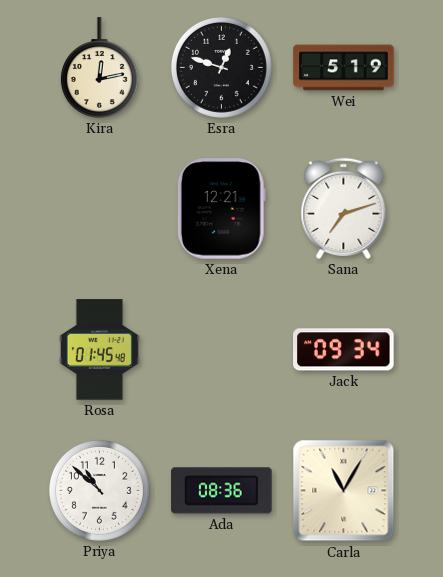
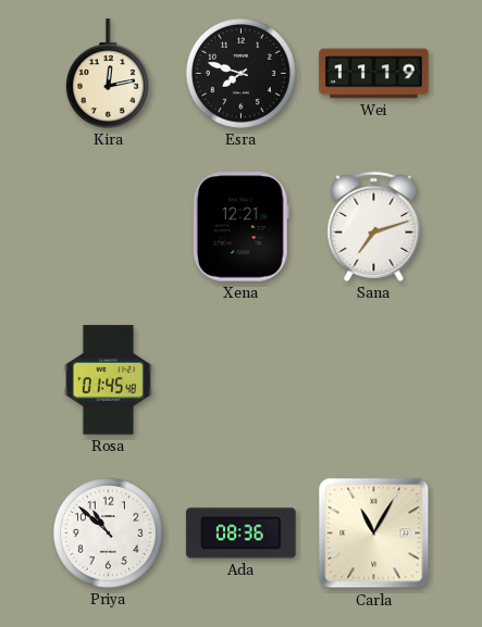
Esra: 12:48 -> 7:48 (240, 73)
Wei: 5:19 -> 11:19 (374, 74)
Jack: 09:34 -> none (344, 350)
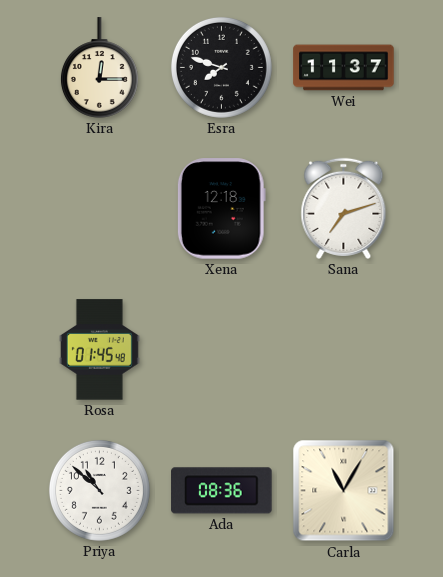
Kira: 12:13 -> 12:15 (99, 68)
Wei: 11:19 -> 11:37 (344, 68)
Xena: 12:21 -> 12:18 (221, 209)
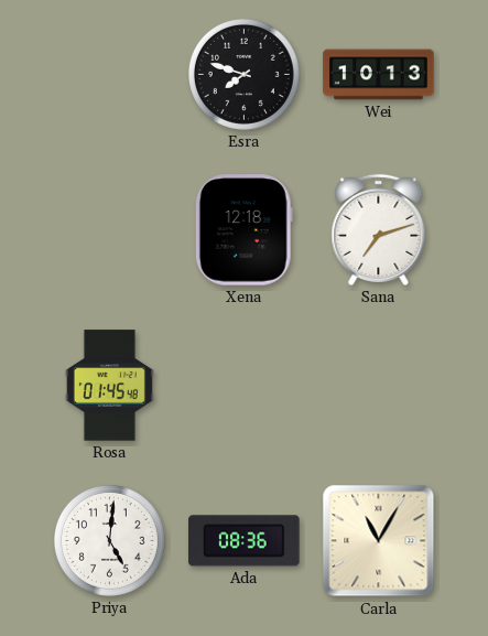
Kira: 12:15 -> none (99, 68)
Wei: 11:37 -> 10:13 (379, 75)
Priya: 10:52 -> 5:01 (109, 540)
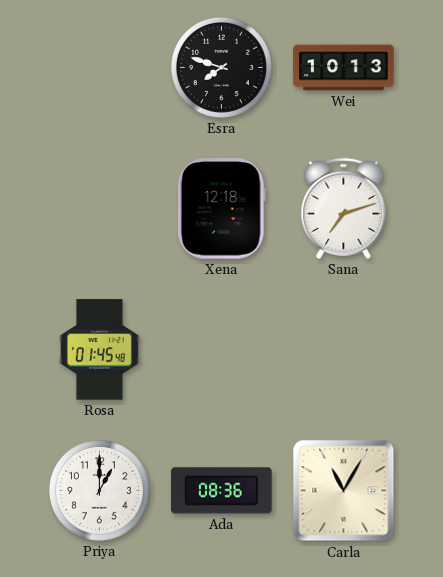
Priya: 5:01 -> 1:00 (99, 490)
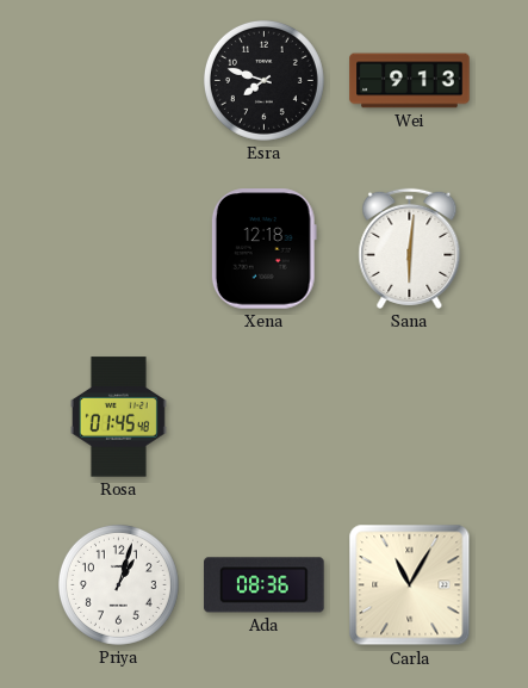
Wei: 10:13 -> 9:13 (410, 81)
Sana: 7:12 -> 6:01 (410, 248)
Priya: 1:00 -> 1:03 (118, 584)
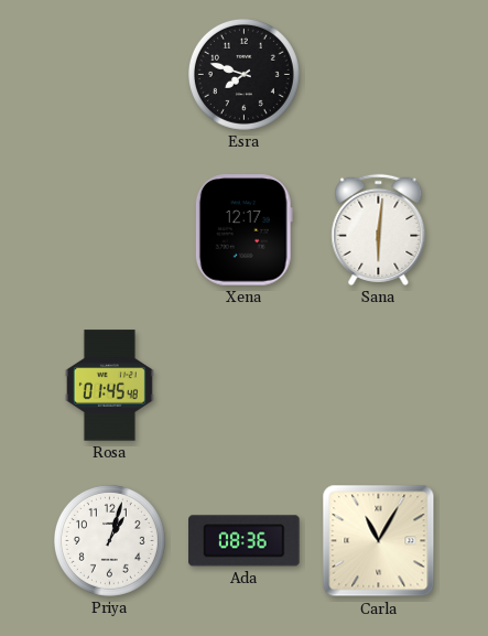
Wei: 9:13 -> none (410, 81)
Xena: 12:18 -> 12:17 (243, 230)
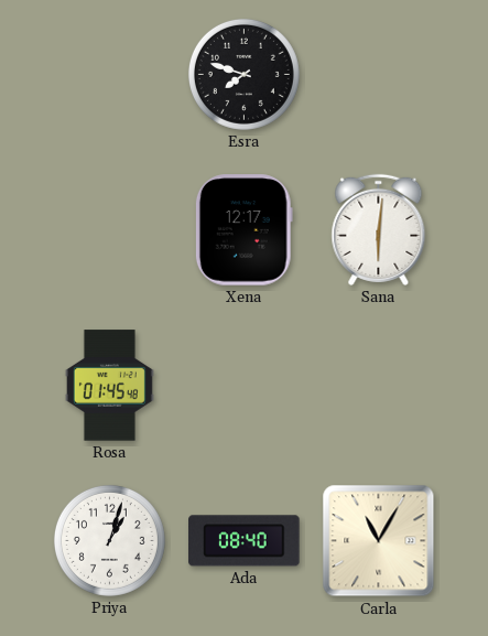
Ada: 08:36 -> 08:40 (245, 541)
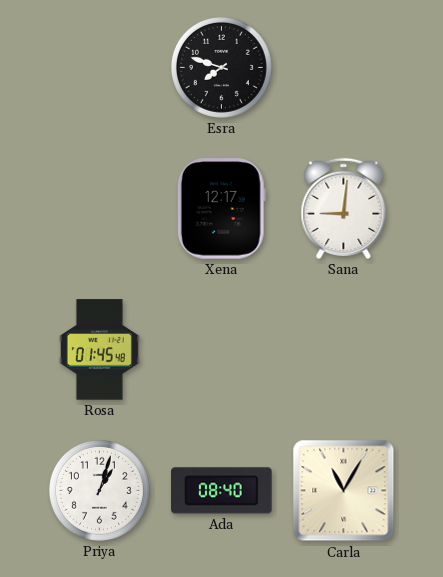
Sana: 6:01 -> 9:01 (344, 208)
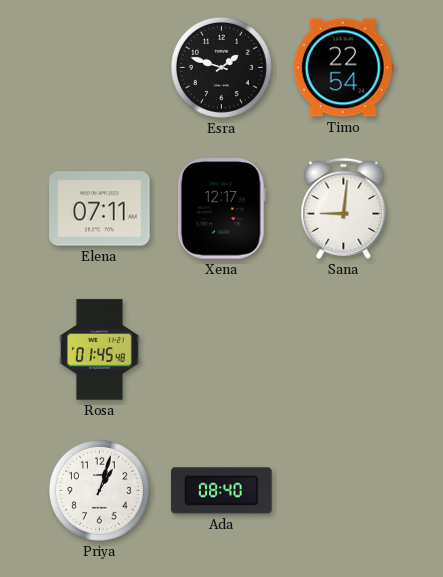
Esra: 7:48 -> 1:48 (221, 67)
Timo: none -> 22:54 (343, 68)
Elena: none -> 07:11 (100, 209)
Carla: 11:05 -> none (344, 491)
